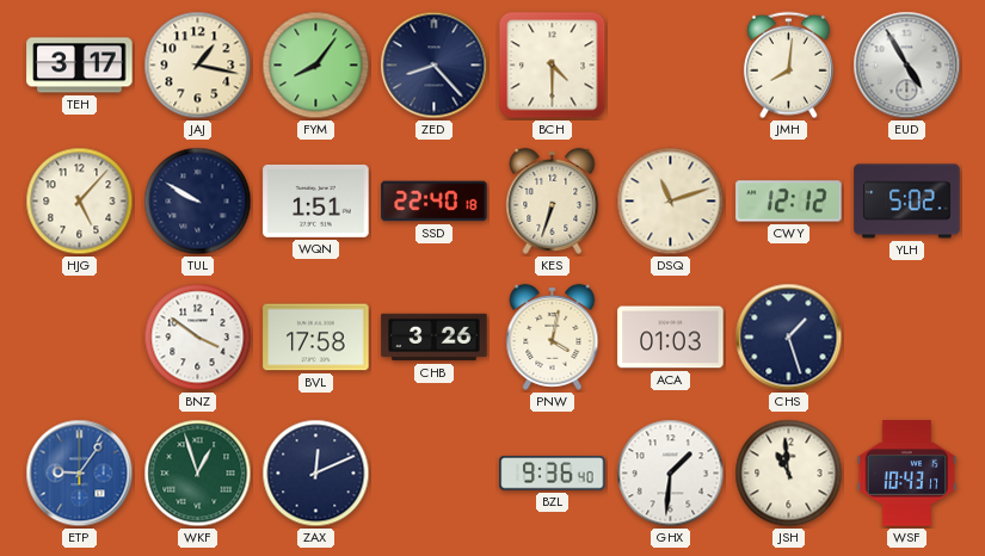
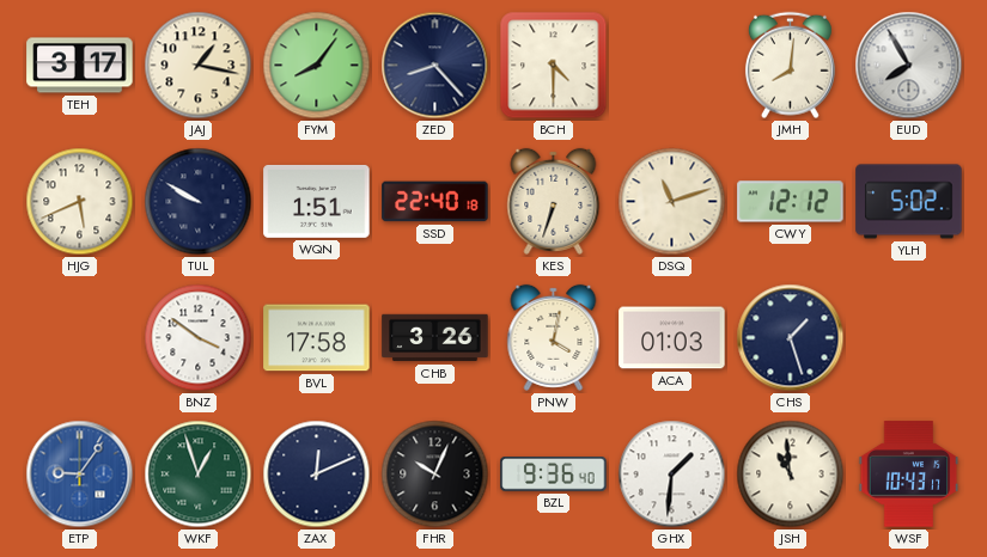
EUD: 4:55 -> 7:55 (909, 66)
HJG: 5:07 -> 5:41 (80, 202)
FHR: none -> 10:04 (435, 475)
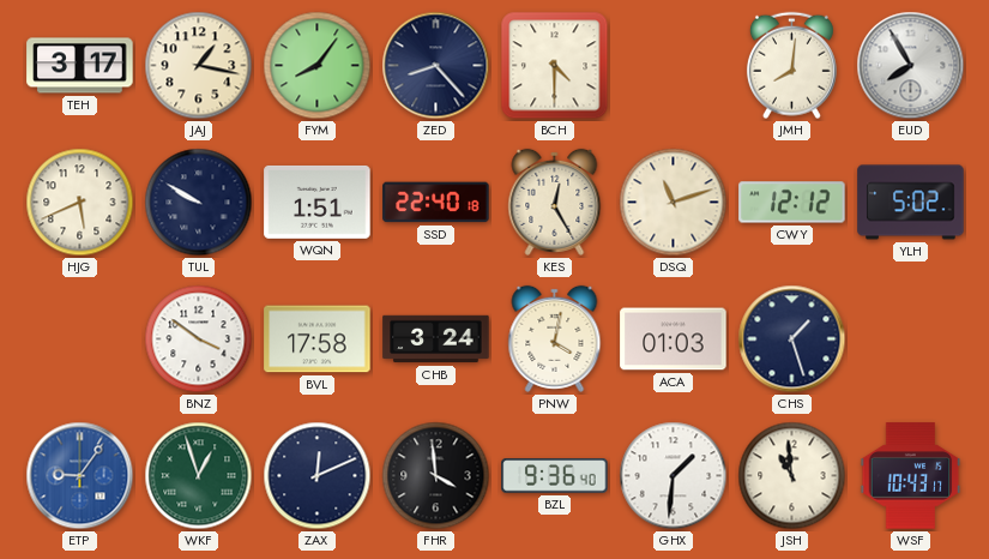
KES: 6:33 -> 12:25 (555, 202)
CHB: 3:26 -> 3:24 (436, 339)
FHR: 10:04 -> 3:59 (436, 476)
